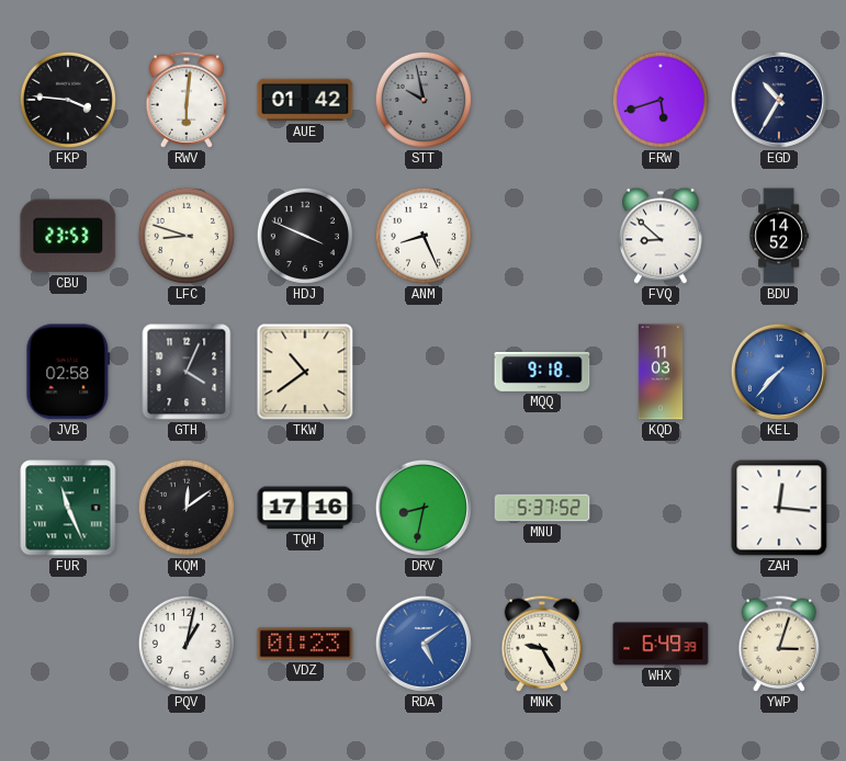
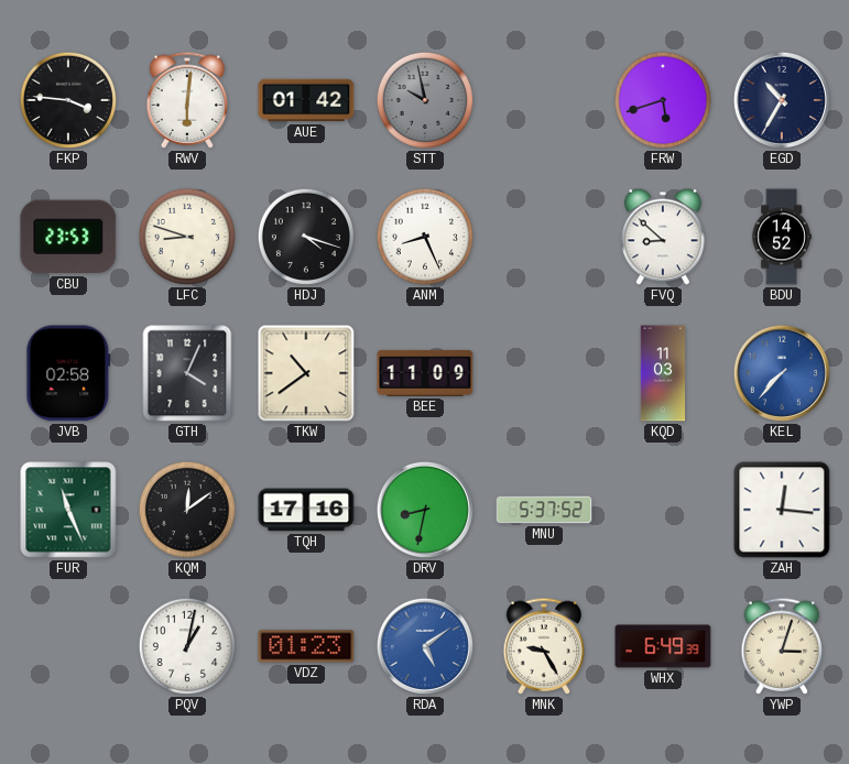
HDJ: 3:49 -> 4:18 (306, 237)
BEE: none -> 11:09 (425, 373)
MQQ: 9:18 -> none (542, 372)
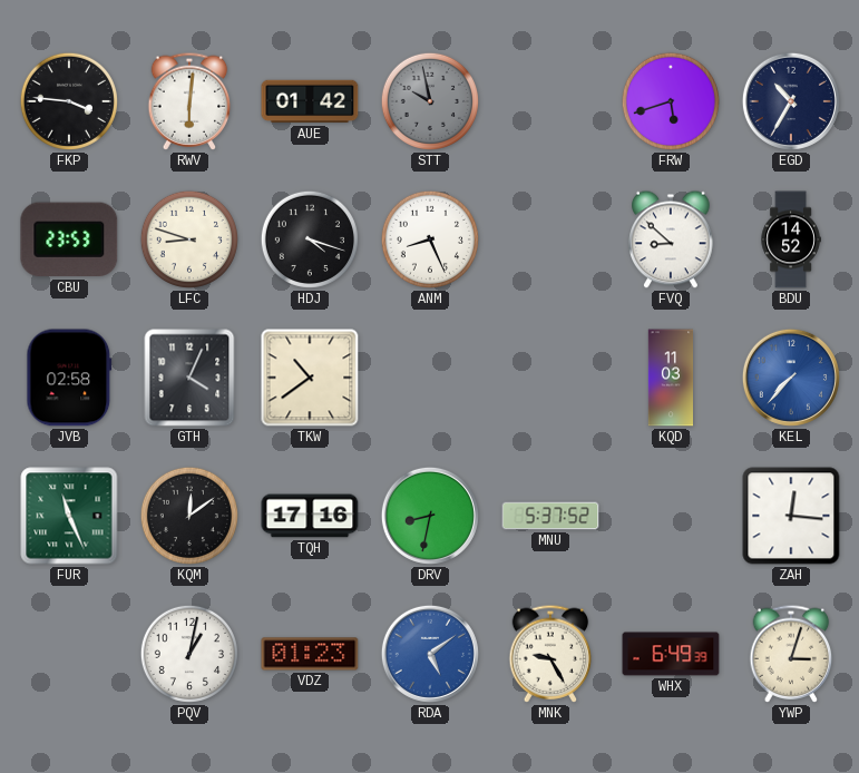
BEE: 11:09 -> none (425, 373)
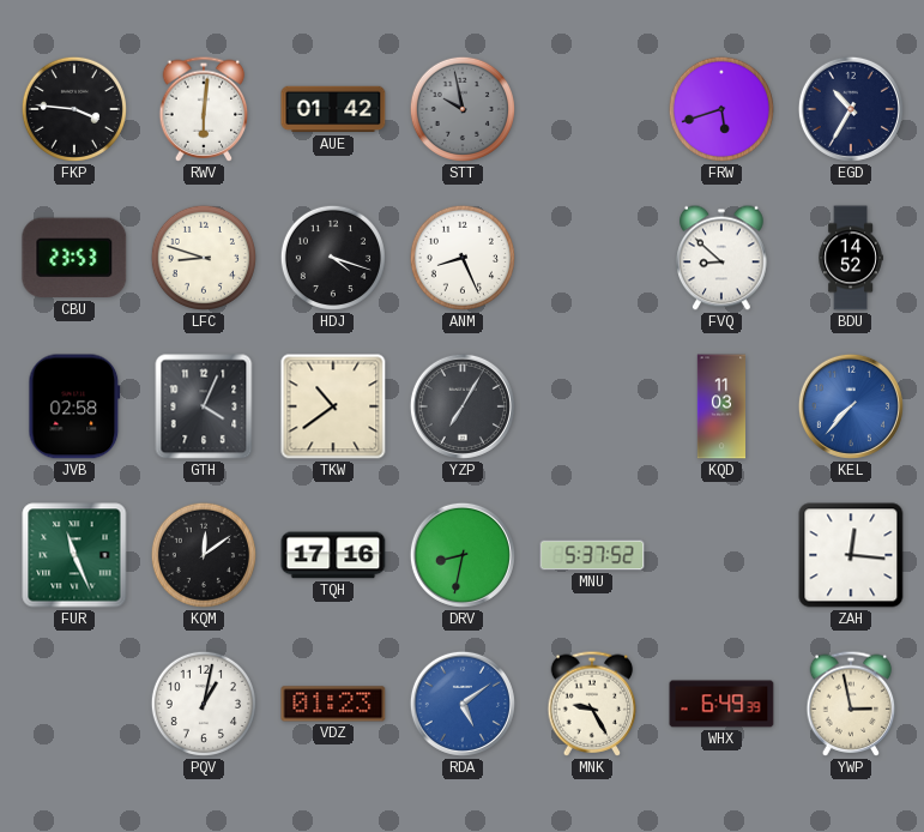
YZP: none -> 7:05 (463, 406)
YWP: 3:03 -> 2:58 (851, 704)
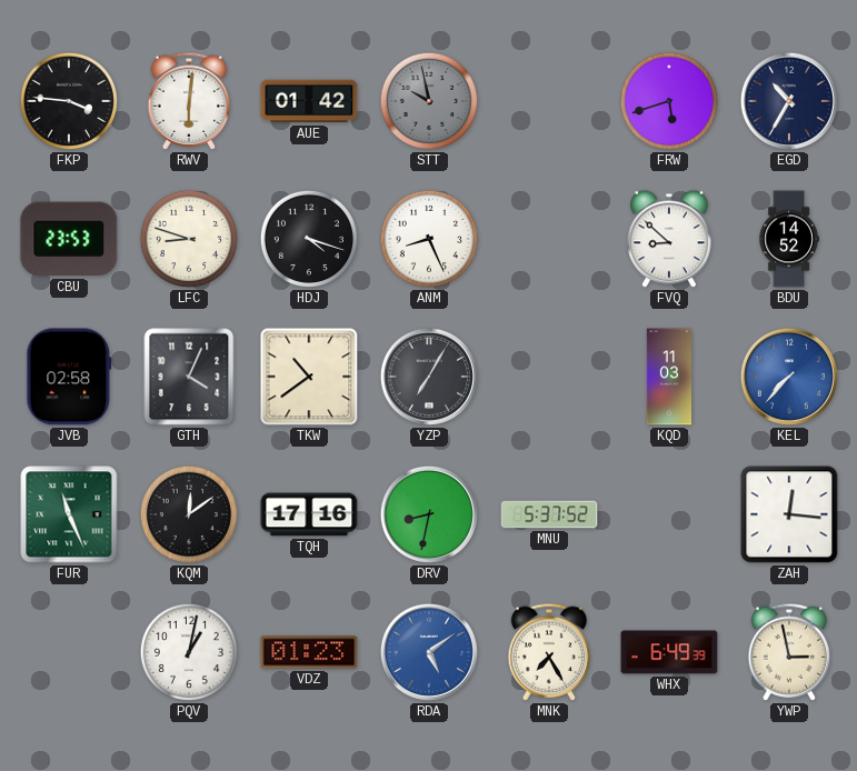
MNK: 9:25 -> 7:25 (549, 652)
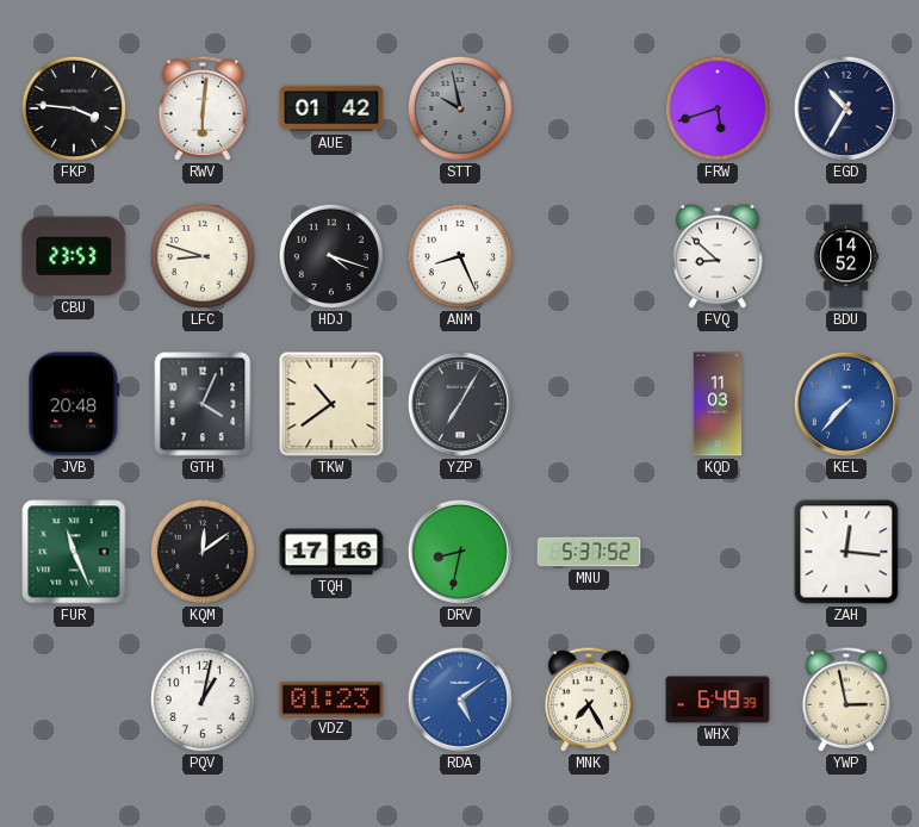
JVB: 02:58 -> 20:48 (74, 404)
